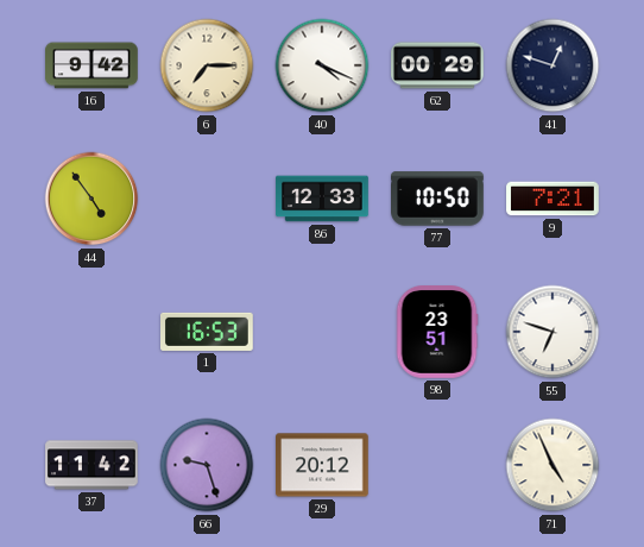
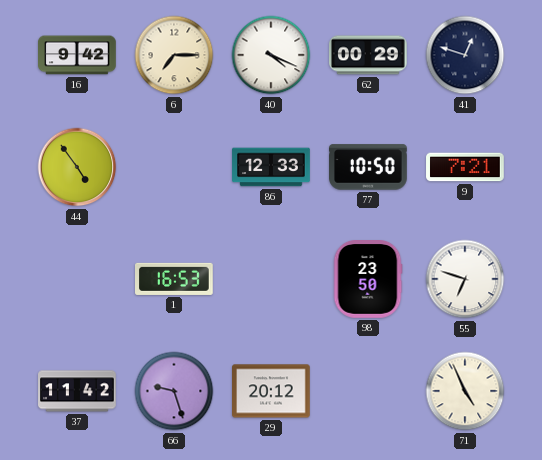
98: 23:51 -> 23:50 (368, 280)
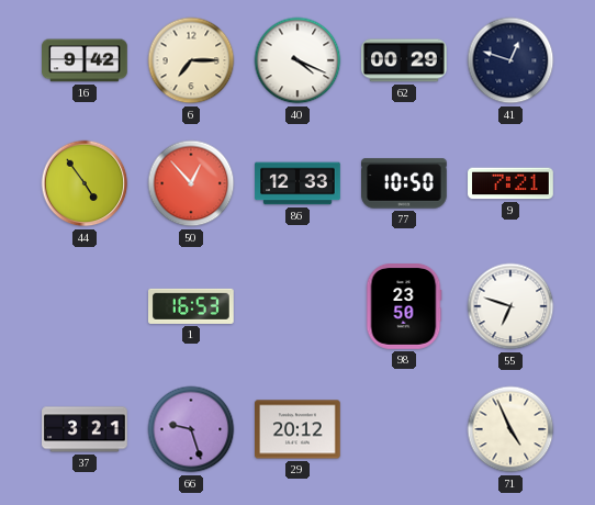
50: none -> 12:53 (191, 183)
37: 11:42 -> 3:21 (85, 429)
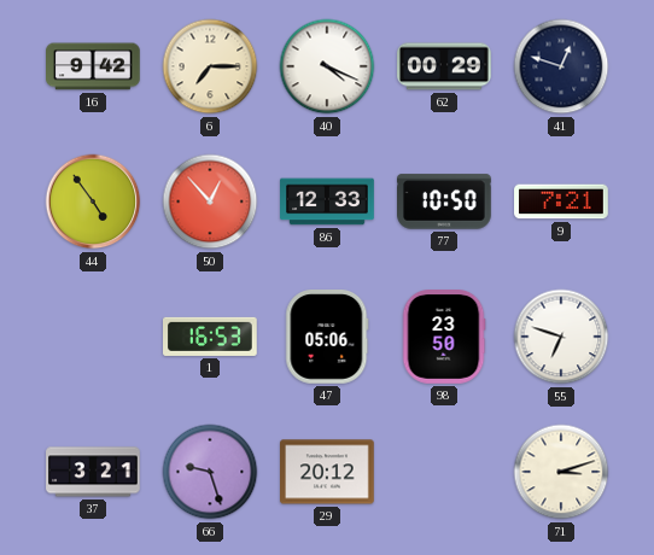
47: none -> 05:06 (327, 338)
71: 4:56 -> 3:12 (561, 472)
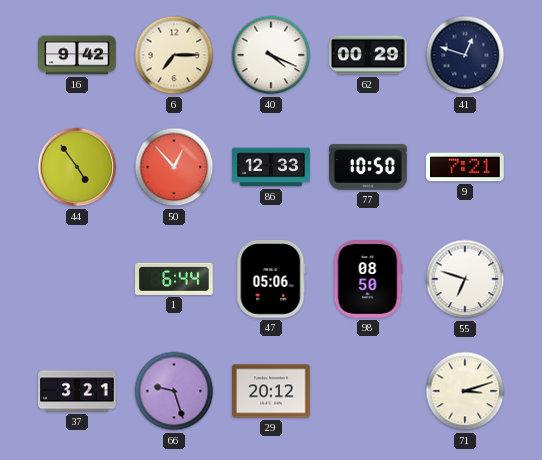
1: 16:53 -> 6:44 (175, 279)
98: 23:50 -> 08:50 (368, 280)
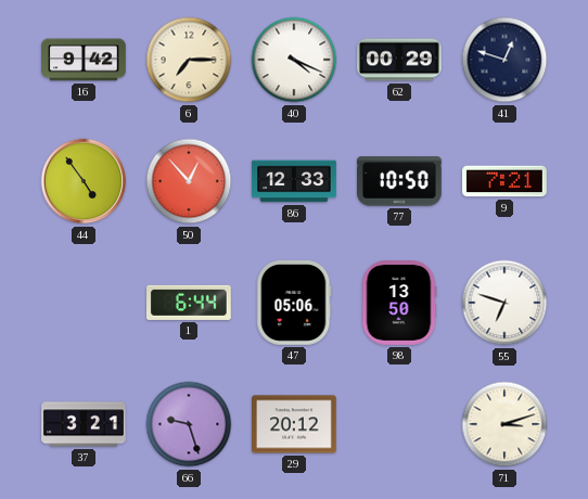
98: 08:50 -> 13:50 (399, 304)
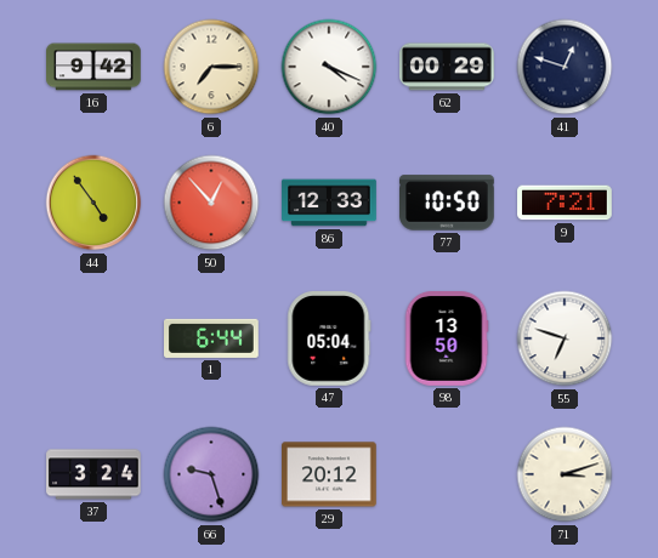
47: 05:06 -> 05:04 (329, 340)
37: 3:21 -> 3:24 (93, 474)
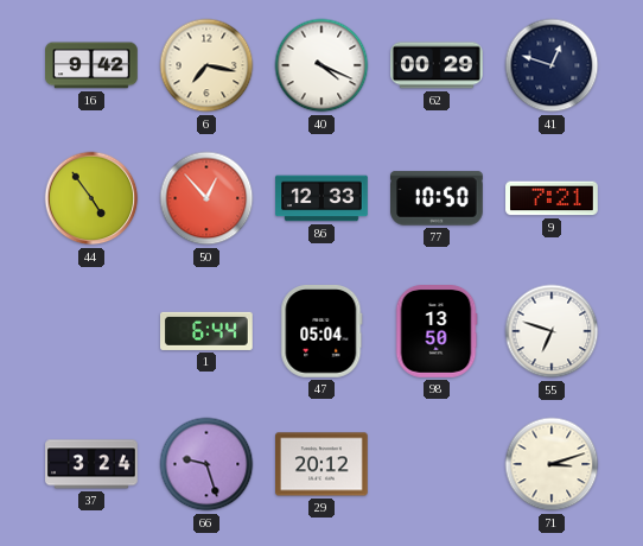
6: 7:15 -> 7:17 (206, 65)
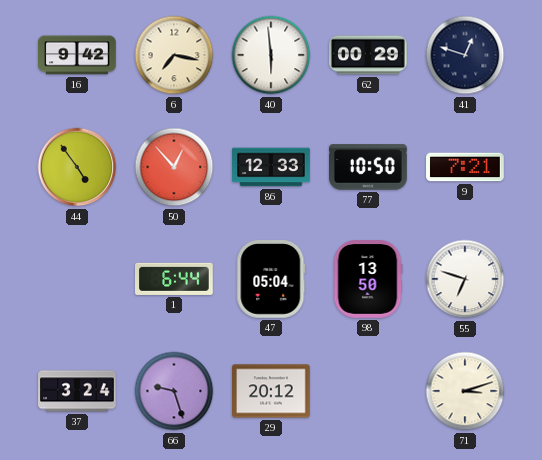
40: 4:19 -> 5:59 (271, 55)
